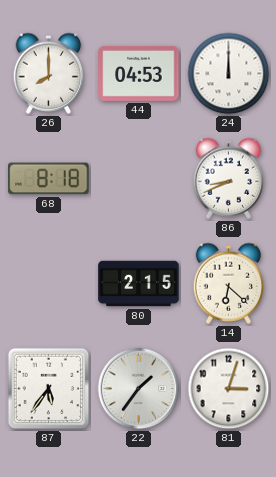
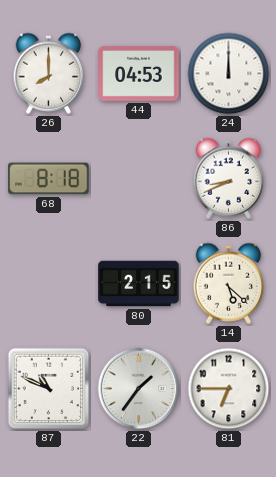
14: 6:22 -> 5:22 (229, 283)
87: 5:36 -> 10:49 (49, 389)
81: 3:03 -> 6:45 (229, 389)
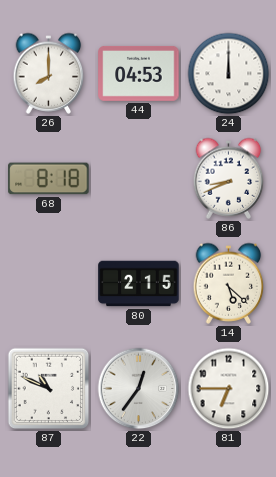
22: 1:36 -> 12:36 (139, 389)
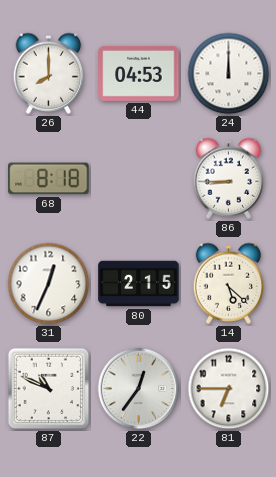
86: 8:41 -> 8:45 (229, 178)
31: none -> 12:34 (49, 284)
